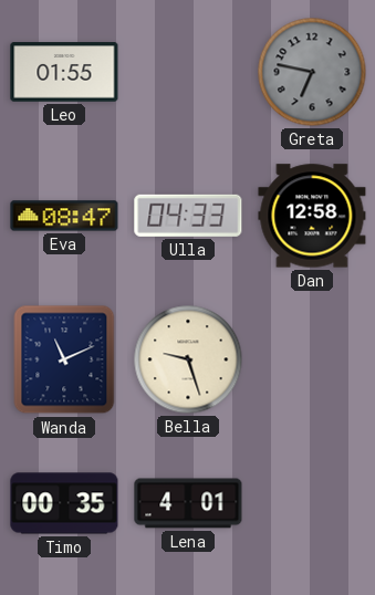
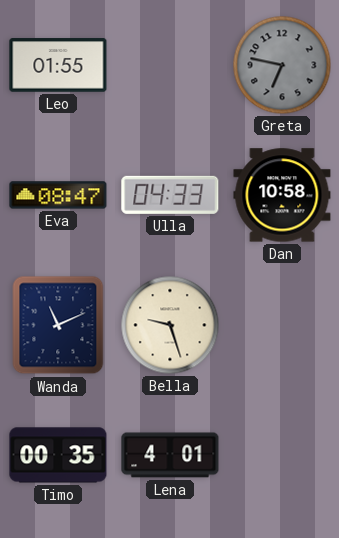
Dan: 12:58 -> 10:58 (282, 195)
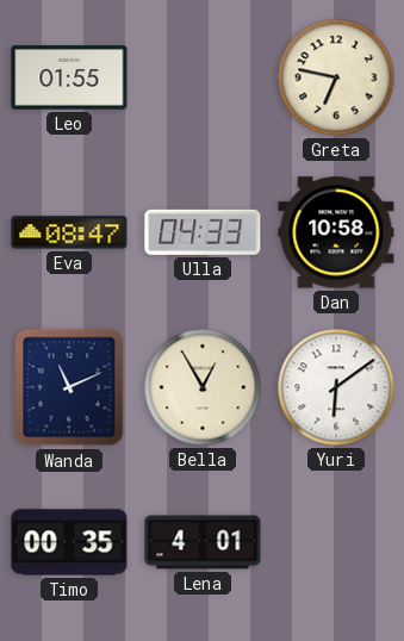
Greta dial: grey -> cream (336, 77)
Bella: 9:27 -> 12:55 (203, 387)
Yuri: none -> 6:09 (336, 387)
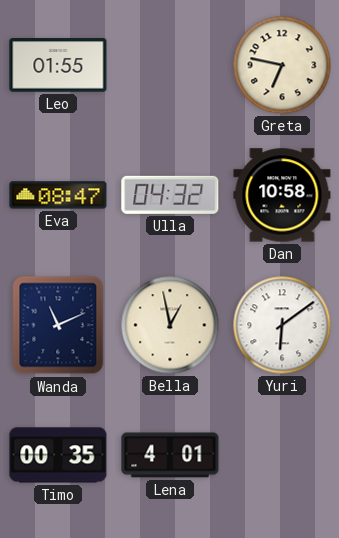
Ulla: 04:33 -> 04:32 (170, 195)
Bella: 12:55 -> 12:58 (170, 325)
